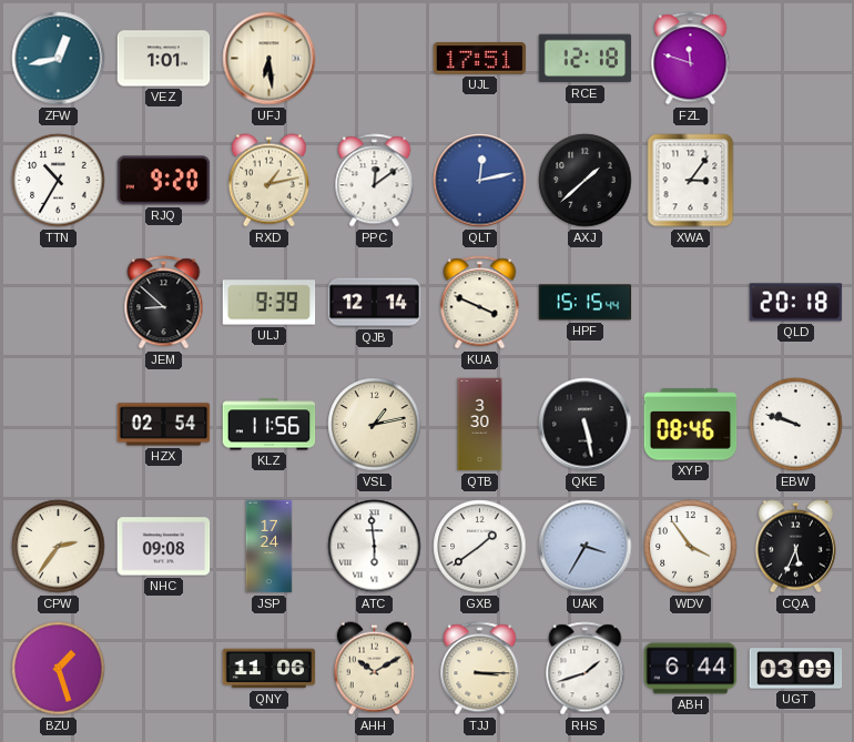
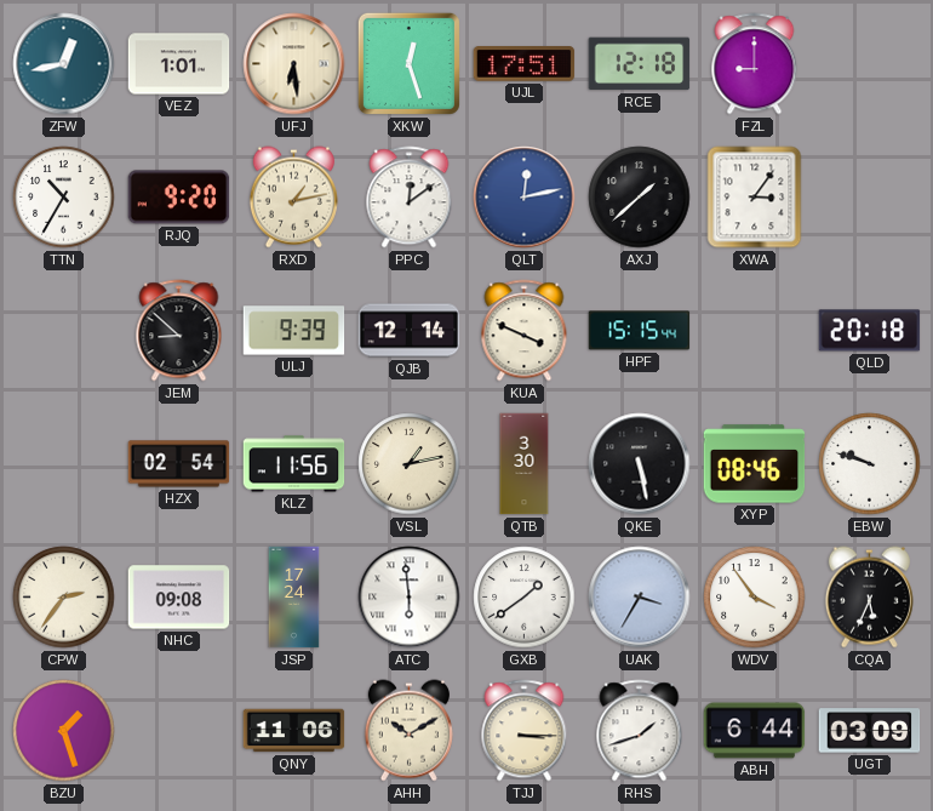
XKW: none -> 12:27 (408, 63)
FZL: 11:48 -> 9:00 (755, 64)
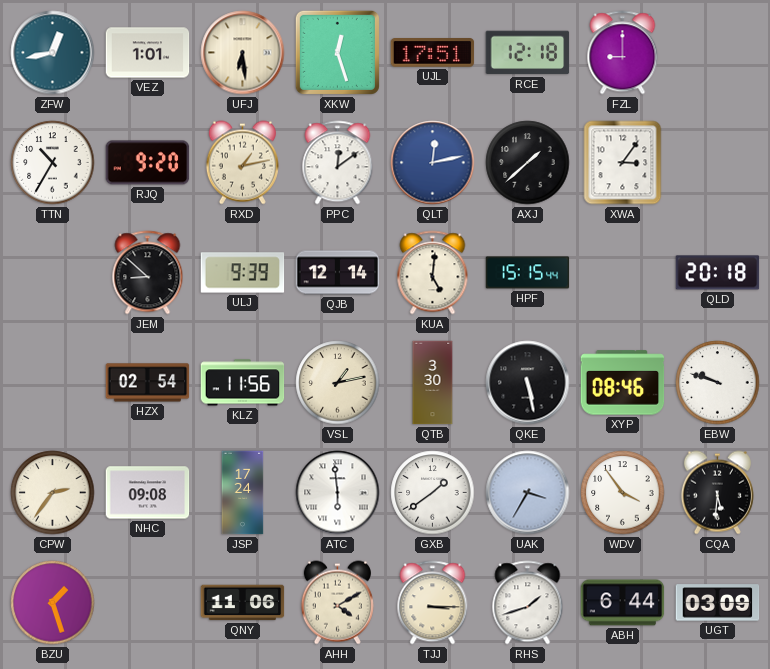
KUA: 3:49 -> 5:01 (433, 273)
CQA: 5:34 -> 5:31 (717, 493)
AHH: 10:10 -> 4:10 (337, 603)
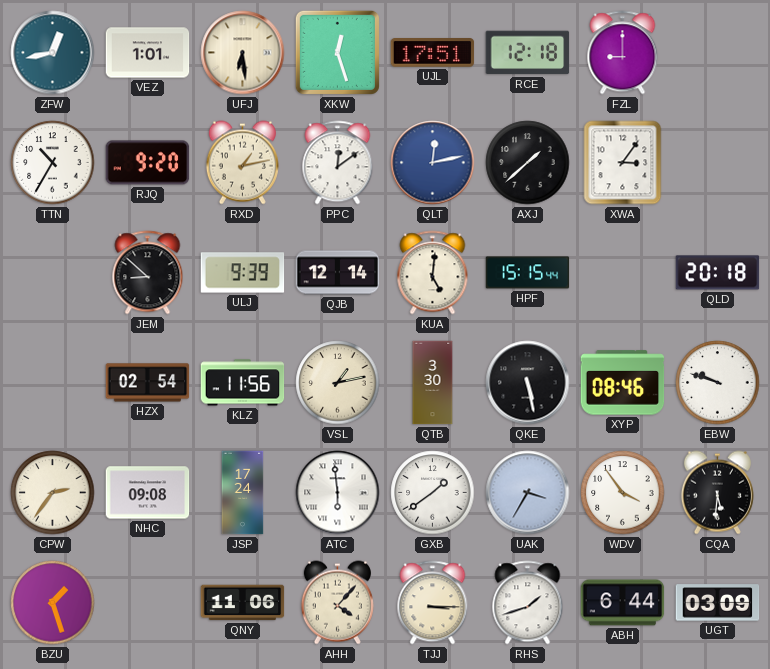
AHH: 4:10 -> 4:07 (337, 603)
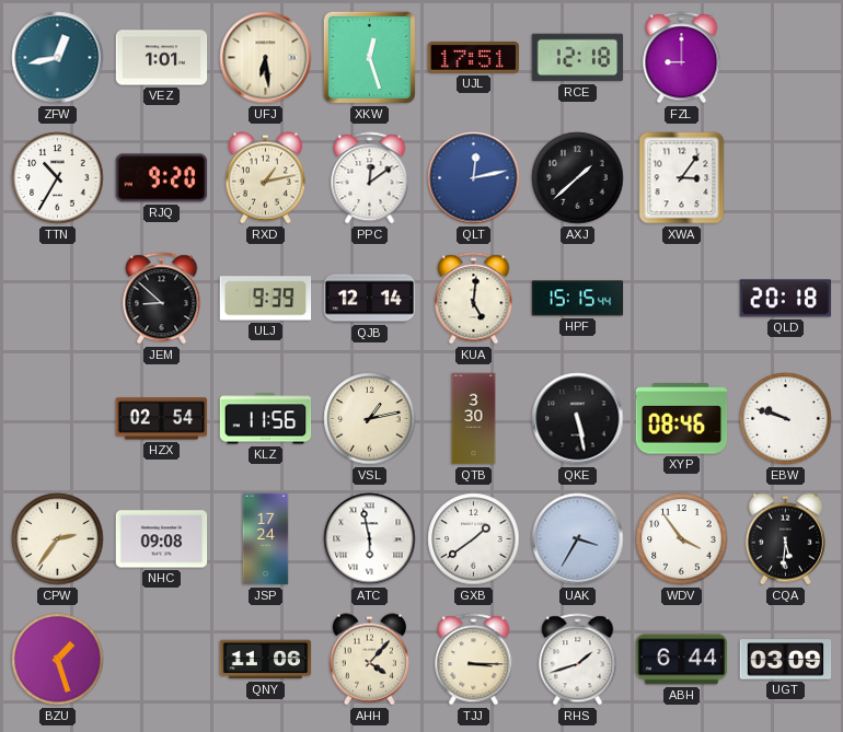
ATC: 5:59 -> 5:58 (370, 539)
